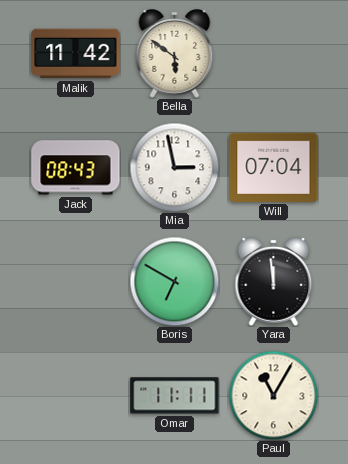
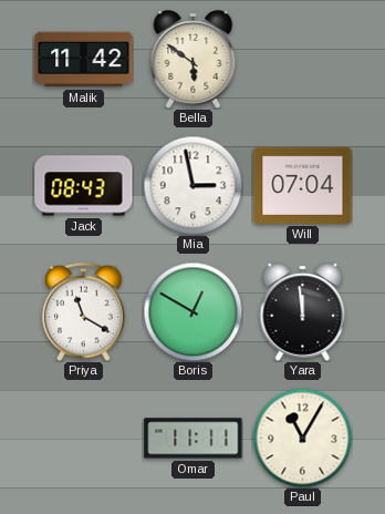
Priya: none -> 11:20 (84, 311)
Boris: 6:50 -> 12:50 (192, 311)
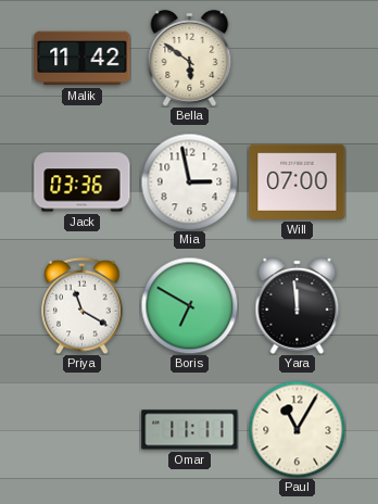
Jack: 08:43 -> 03:36 (83, 182)
Will: 07:04 -> 07:00 (298, 181)
Boris: 12:50 -> 6:50 (189, 305)
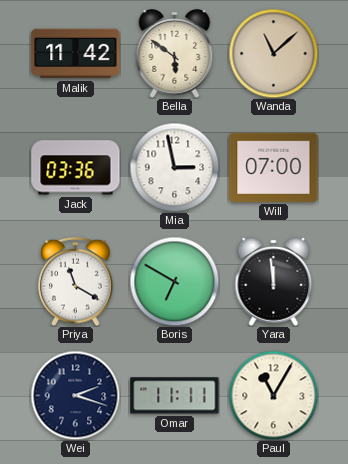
Wanda: none -> 11:08 (273, 53)
Wei: none -> 2:18 (75, 395)
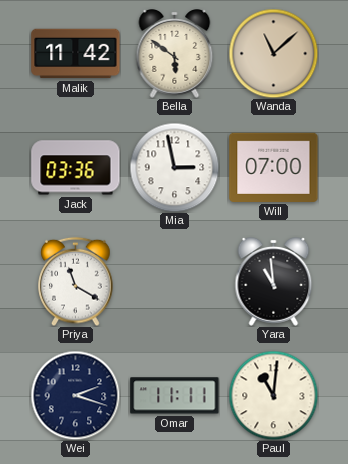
Boris: 6:50 -> none (174, 281)
Yara: 11:59 -> 10:59 (274, 282)
Paul: 11:05 -> 11:01 (273, 395)
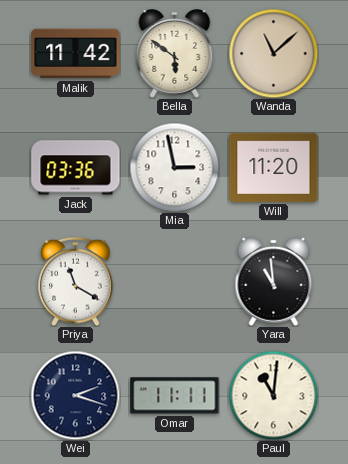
Will: 07:00 -> 11:20 (274, 167)
